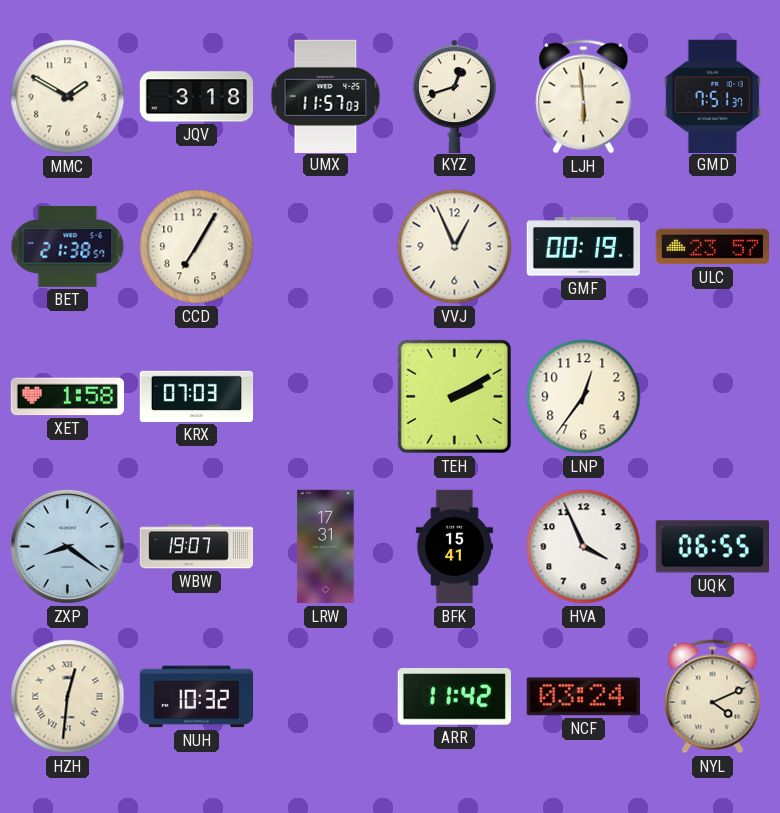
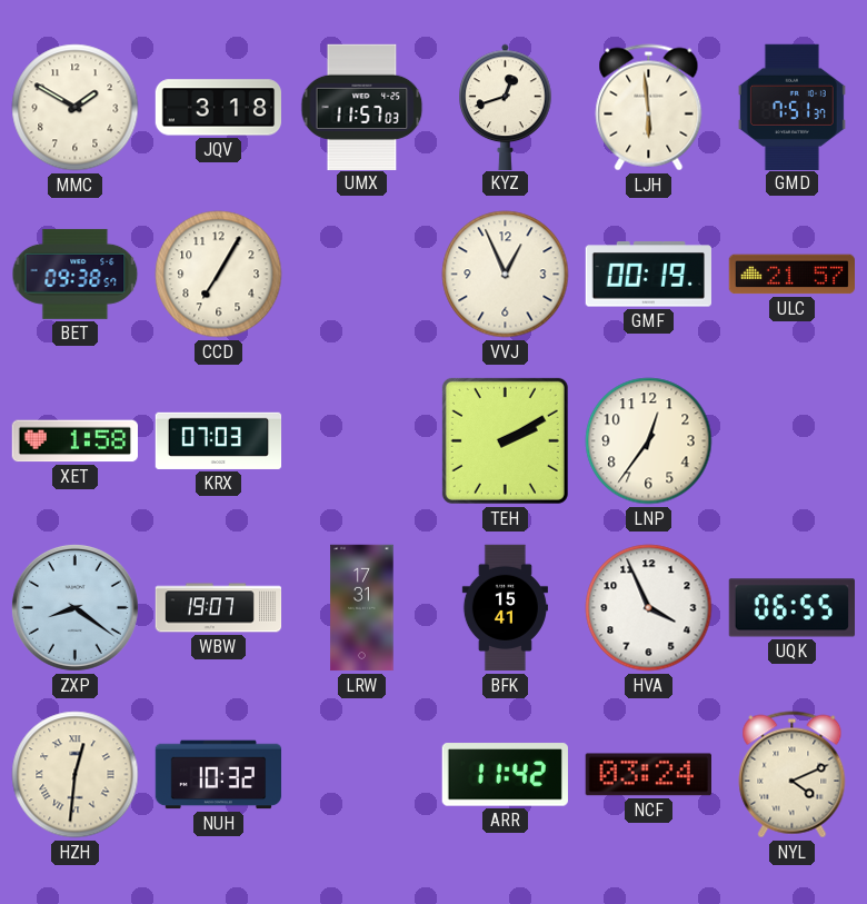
BET: 21:38 -> 09:38 (76, 274)
ULC: 23:57 -> 21:57 (791, 275)
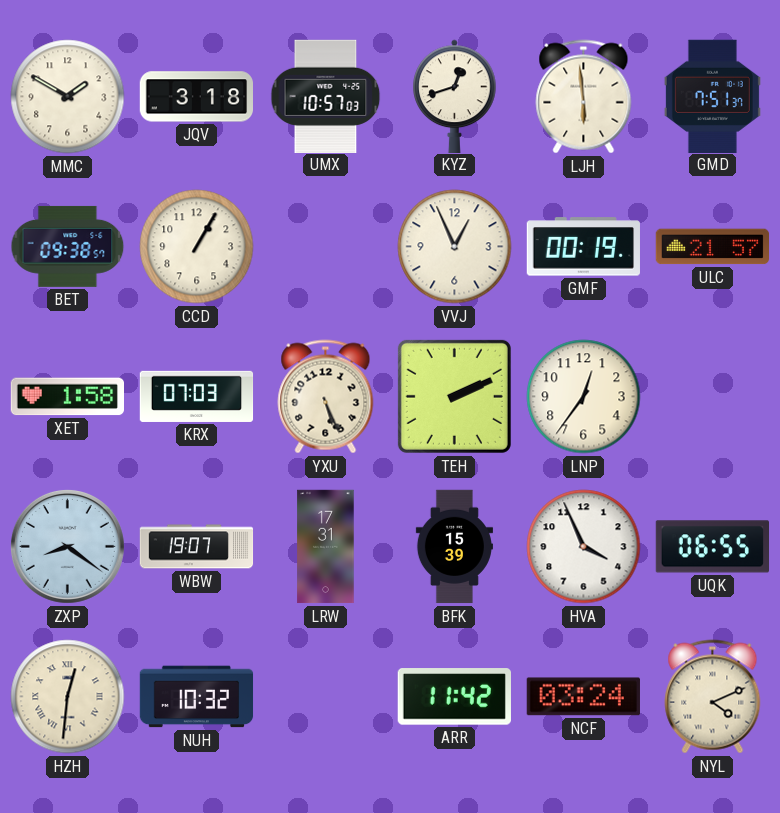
UMX: 11:57 -> 10:57 (326, 96)
CCD: 7:05 -> 1:05 (197, 247)
YXU: none -> 5:26 (326, 397)
TEH: 2:10 -> 2:11 (454, 396)
BFK: 15:41 -> 15:39 (454, 547)
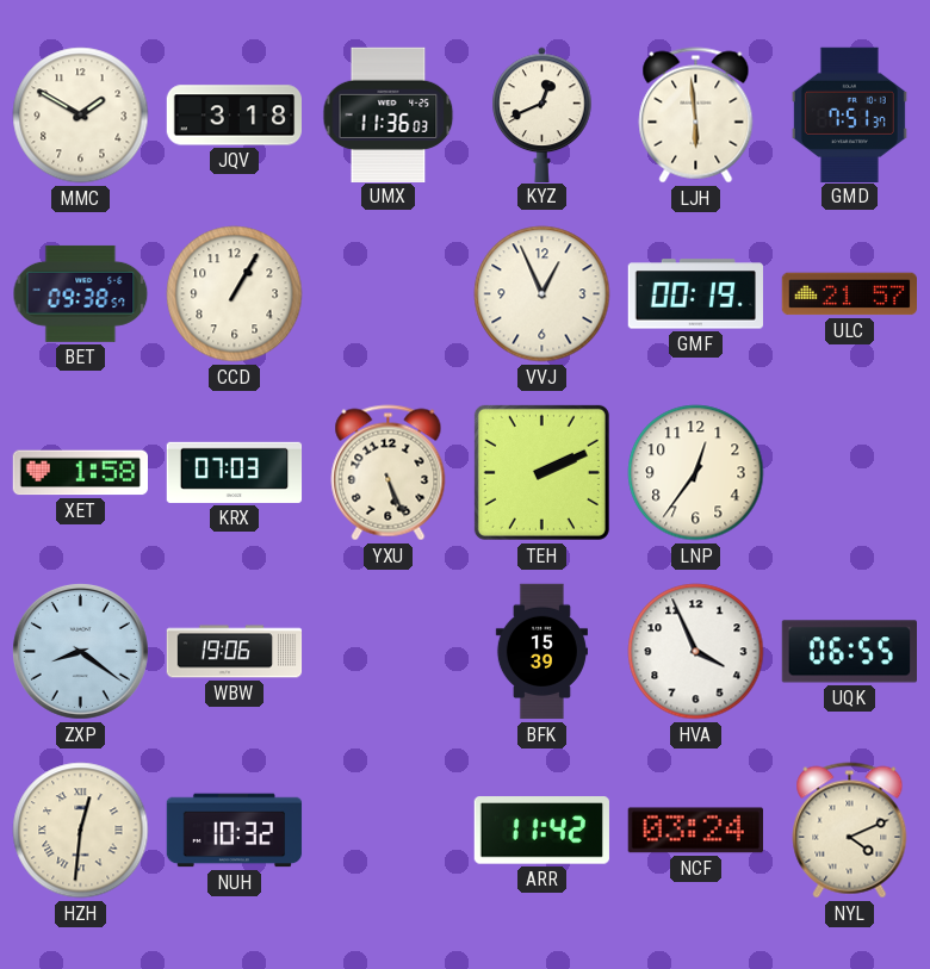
UMX: 10:57 -> 11:36 (389, 114)
KYZ: 12:42 -> 12:41 (542, 114)
WBW: 19:07 -> 19:06 (235, 652)
LRW: 17:31 -> none (326, 547)
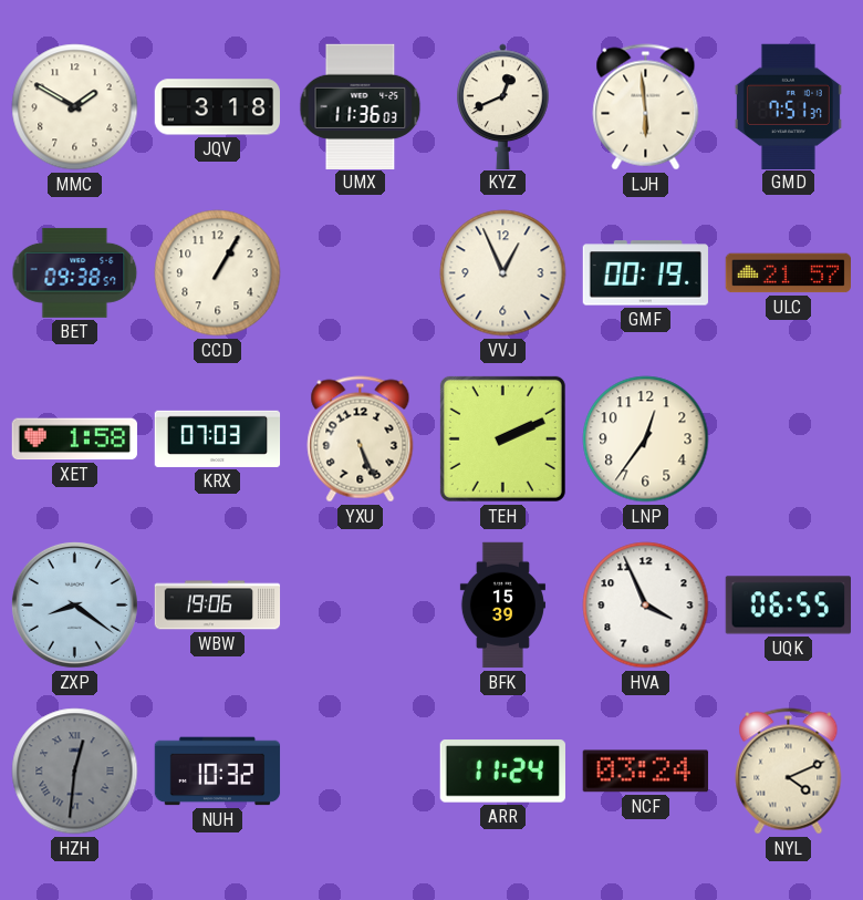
HZH dial: cream -> grey (75, 772)
ARR: 11:42 -> 11:24 (502, 772)
